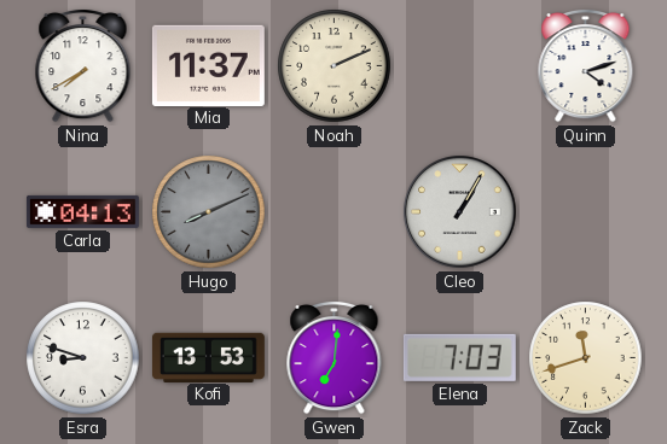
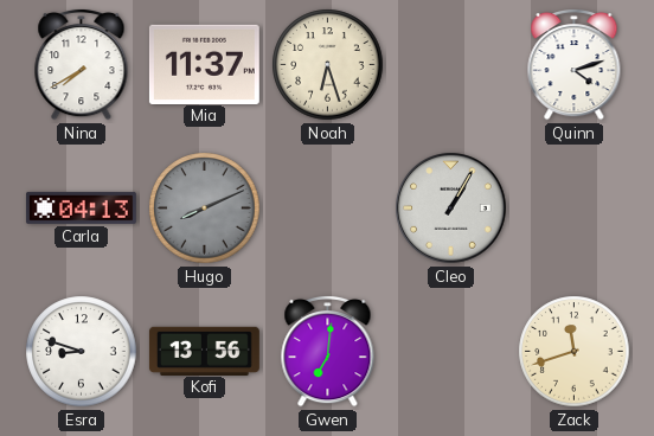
Noah: 2:11 -> 6:27 (328, 65)
Kofi: 13:53 -> 13:56 (204, 351)
Elena: 7:03 -> none (459, 357)
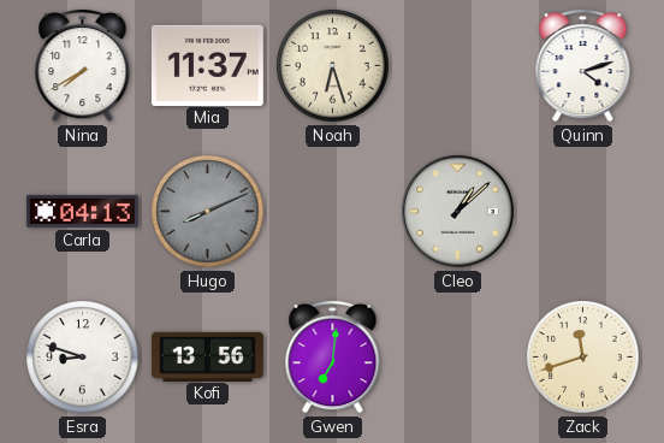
Cleo: 1:05 -> 1:08 (458, 212)
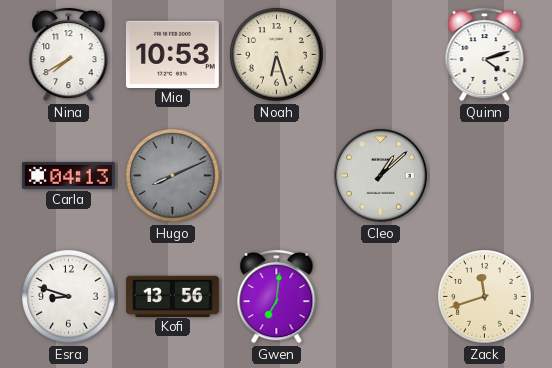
Mia: 11:37 -> 10:53 (172, 54)
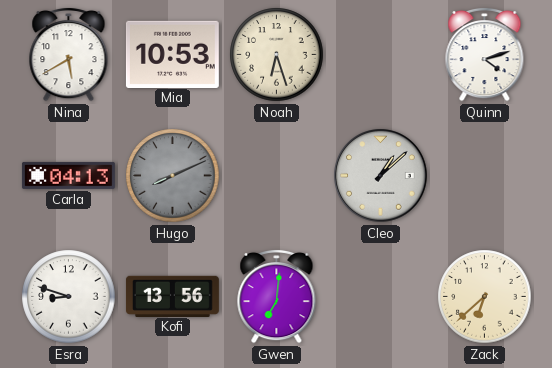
Nina: 7:40 -> 5:40 (69, 54)
Zack: 11:42 -> 6:38 (485, 297)
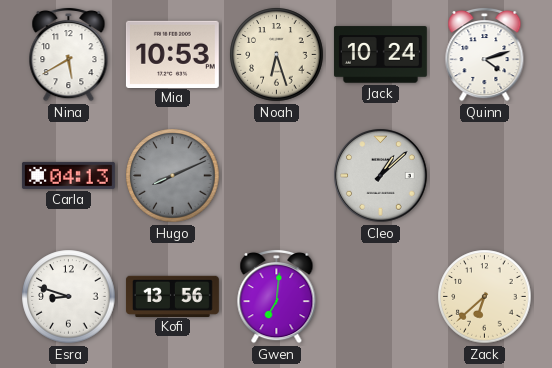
Jack: none -> 10:24 (380, 55)
